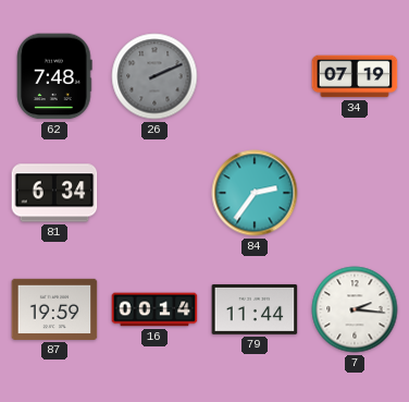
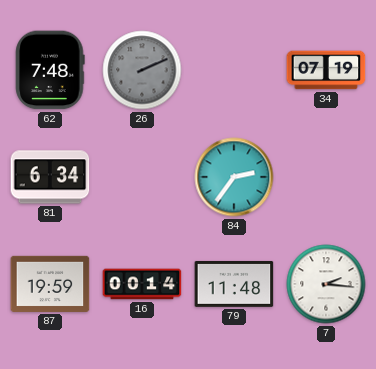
79: 11:44 -> 11:48 (234, 284)
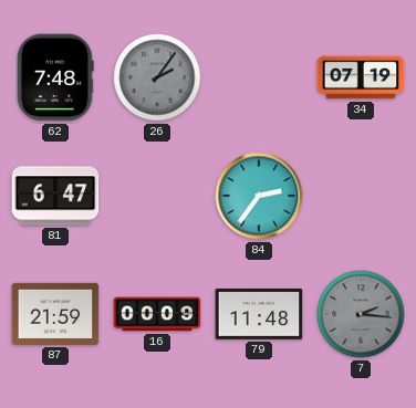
26: 2:11 -> 2:06 (157, 77)
81: 6:34 -> 6:47 (55, 196)
87: 19:59 -> 21:59 (55, 314)
16: 00:14 -> 00:09 (157, 314)
7 dial: white -> grey (361, 314)
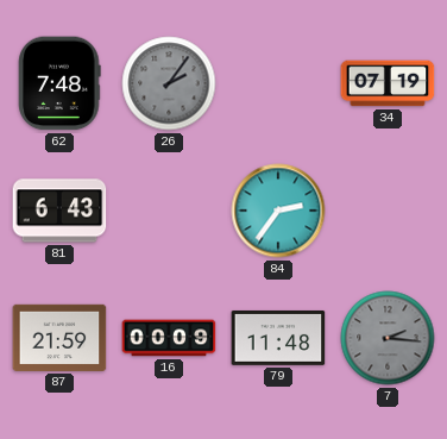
81: 6:47 -> 6:43 (59, 211)
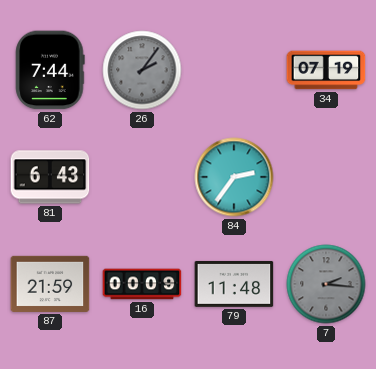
62: 7:48 -> 7:44 (50, 70)
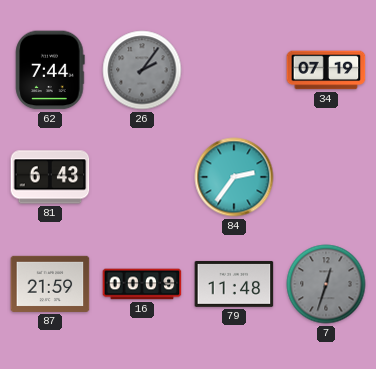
7: 2:16 -> 12:33 (326, 284)
